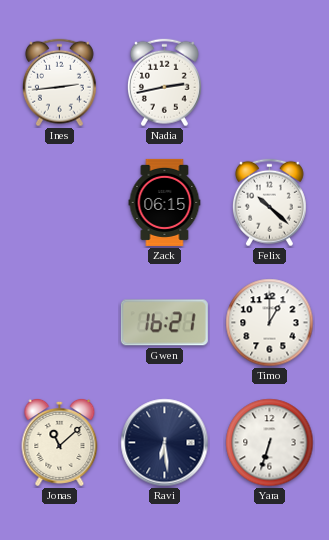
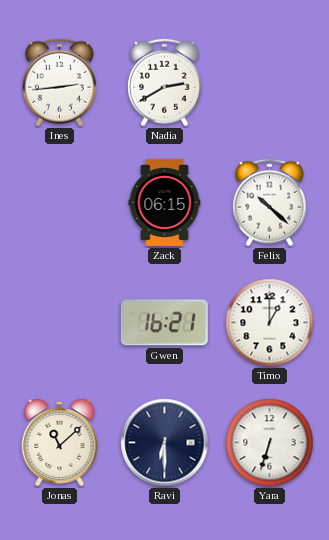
Nadia: 2:43 -> 2:40 (164, 83)
Ravi: 6:29 -> 6:30 (165, 443)
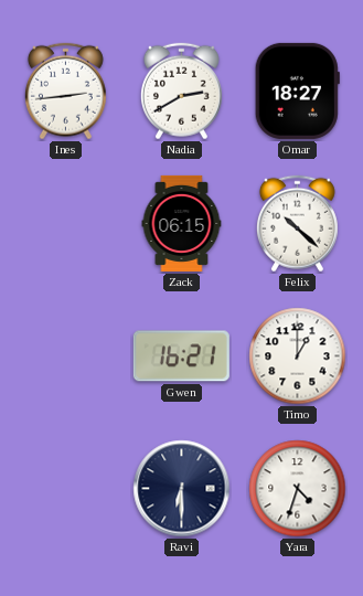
Omar: none -> 18:27 (297, 91)
Jonas: 11:08 -> none (60, 442)
Yara: 6:33 -> 4:33 (298, 489)
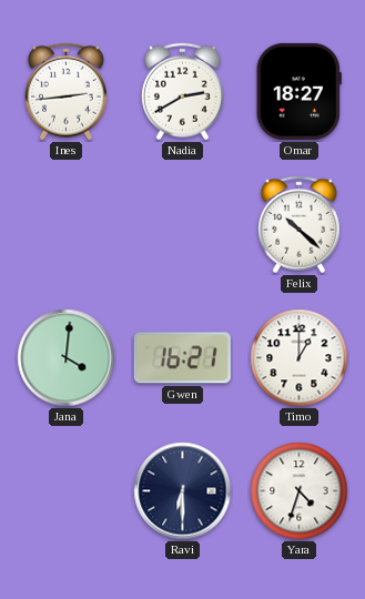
Zack: 06:15 -> none (182, 223)
Jana: none -> 4:01 (67, 358)
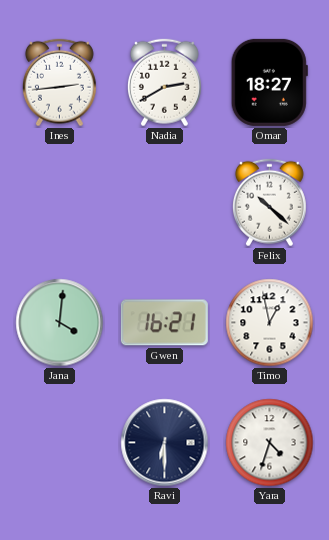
Timo: 1:00 -> 12:58 (270, 323)
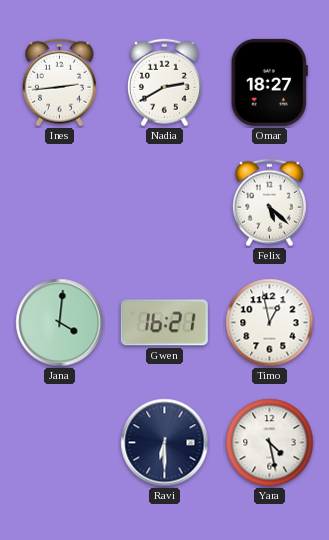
Felix: 10:22 -> 5:22 (269, 203)
Yara: 4:33 -> 4:28 (270, 443)
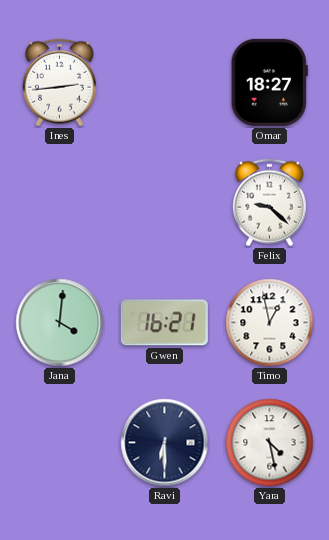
Nadia: 2:40 -> none (164, 83)
Felix: 5:22 -> 9:22 (269, 203)
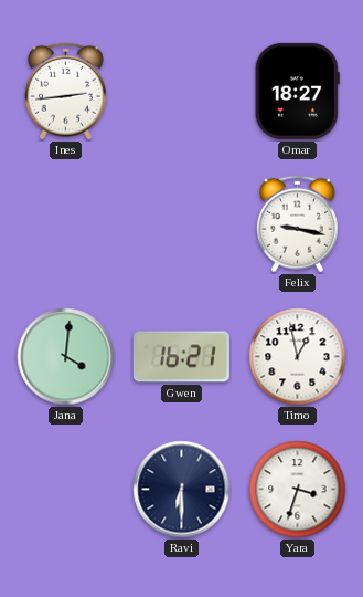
Felix: 9:22 -> 9:17 (297, 224)
Yara: 4:28 -> 3:33 (298, 490)
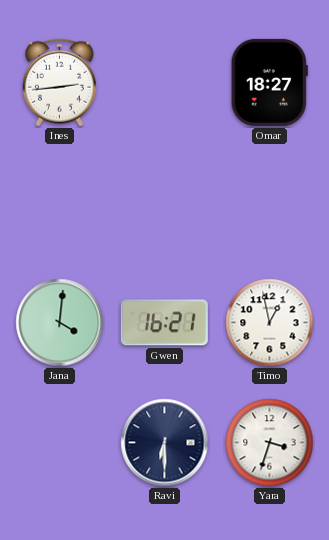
Felix: 9:17 -> none (297, 224)
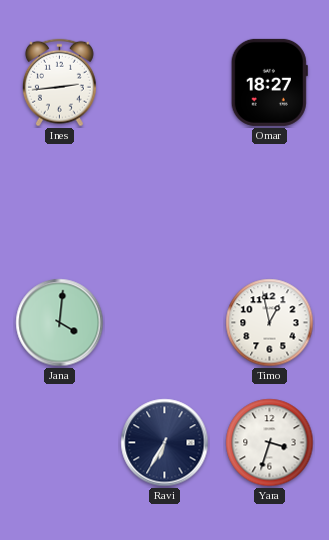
Gwen: 16:21 -> none (164, 323)
Ravi: 6:30 -> 6:35 (165, 443)
